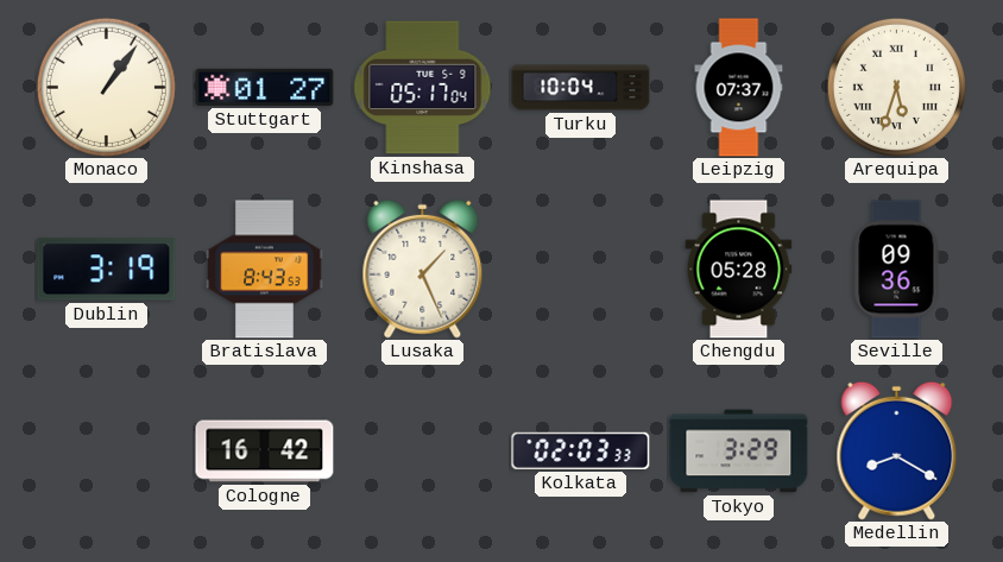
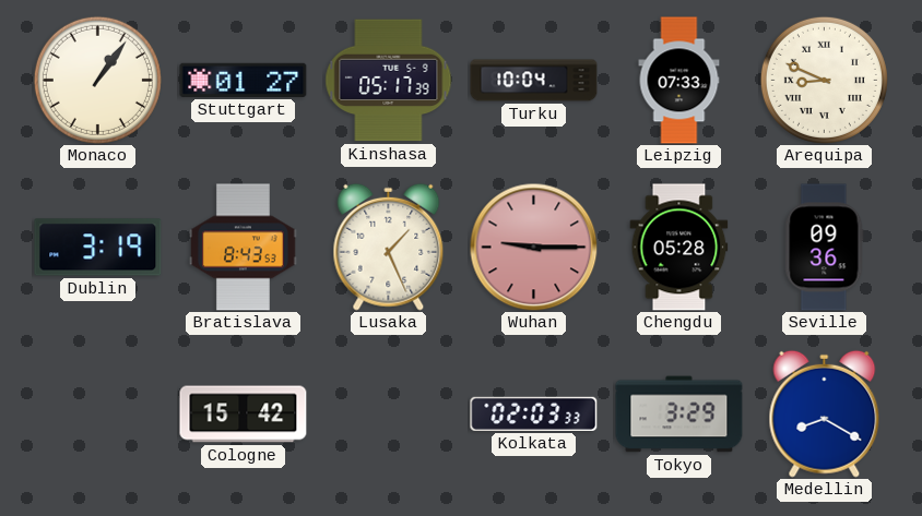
Kinshasa: 05:17:04 -> 05:17:39 (389, 81)
Leipzig: 07:37 -> 07:33 (679, 81)
Arequipa: 5:33 -> 8:49 (824, 80)
Wuhan: none -> 9:15 (533, 247)
Cologne: 16:42 -> 15:42 (244, 415)
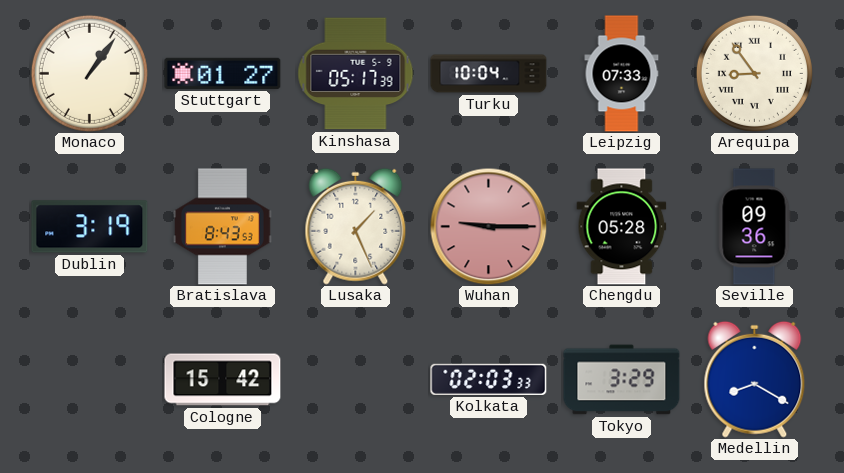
Arequipa: 8:49 -> 8:54 (754, 73)
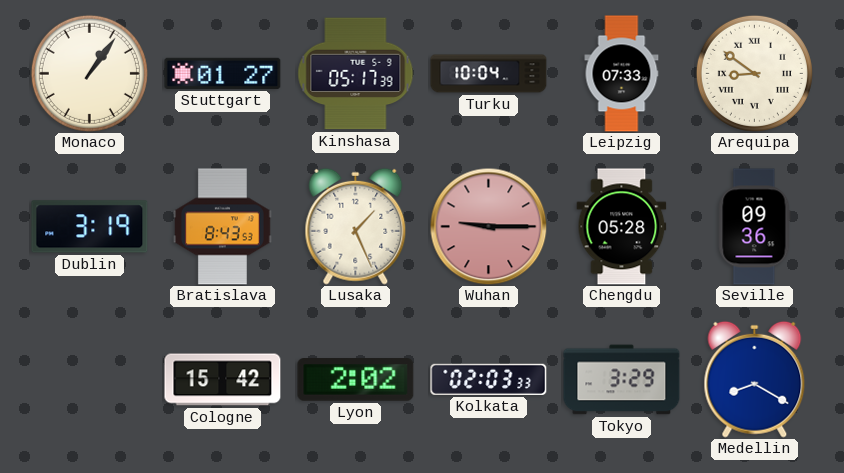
Arequipa: 8:54 -> 8:51 (754, 73)
Lyon: none -> 2:02 (356, 380)
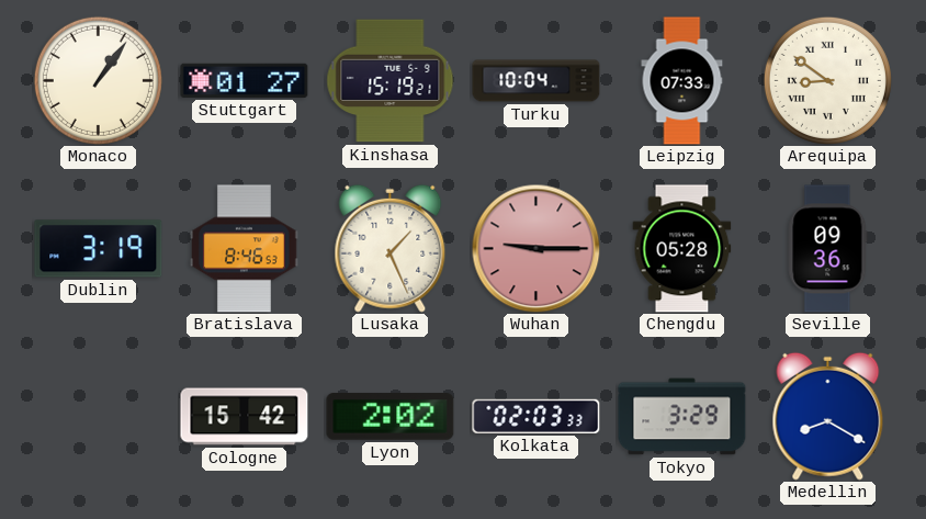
Kinshasa: 05:17 -> 15:19 (391, 81)
Bratislava: 8:43 -> 8:46 (245, 249)
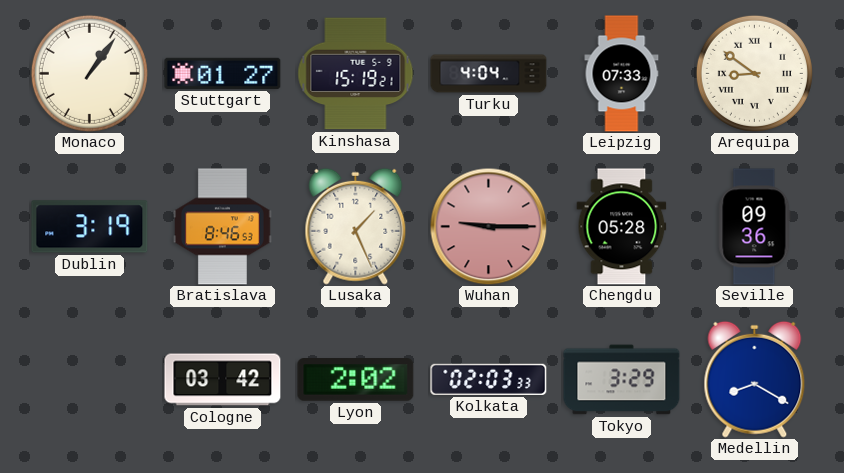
Turku: 10:04 -> 4:04 (489, 74)
Cologne: 15:42 -> 03:42 (223, 380)
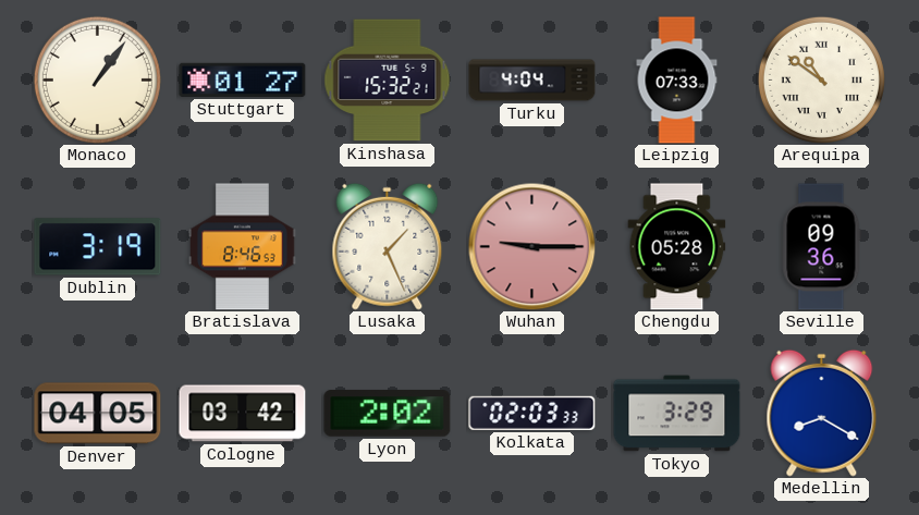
Kinshasa: 15:19 -> 15:32 (388, 81)
Arequipa: 8:51 -> 10:51 (821, 79)
Denver: none -> 04:05 (98, 414)
